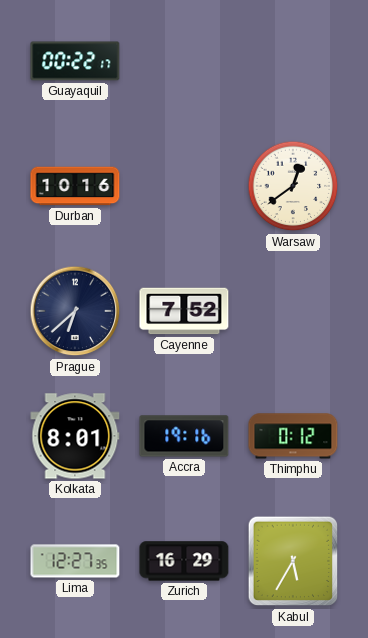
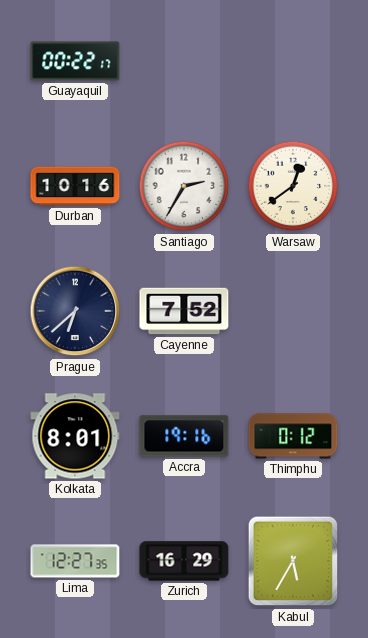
Santiago: none -> 2:35 (184, 186)
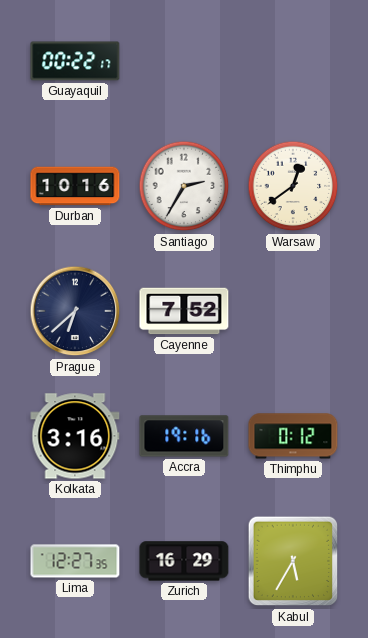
Kolkata: 8:01 -> 3:16 (75, 436)
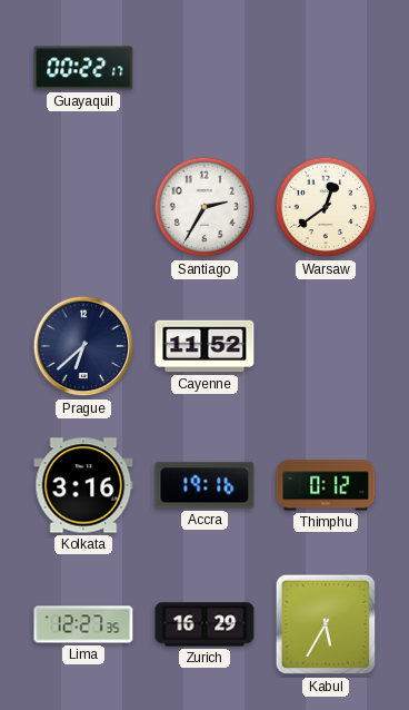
Durban: 10:16 -> none (75, 186)
Cayenne: 7:52 -> 11:52 (205, 346)
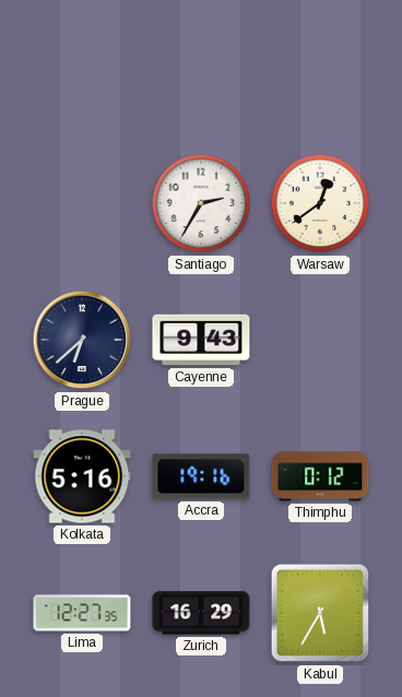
Guayaquil: 00:22 -> none (83, 68)
Cayenne: 11:52 -> 9:43 (201, 340)
Kolkata: 3:16 -> 5:16 (82, 476)
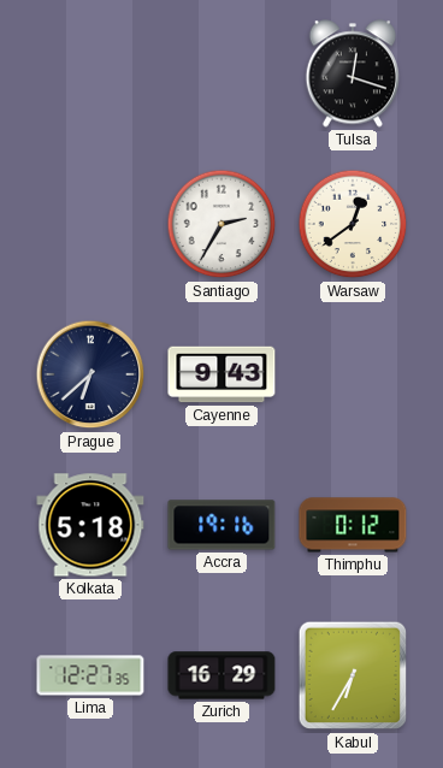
Tulsa: none -> 12:18 (352, 73)
Kolkata: 5:16 -> 5:18 (90, 525)
Kabul: 5:35 -> 6:35 (353, 675)
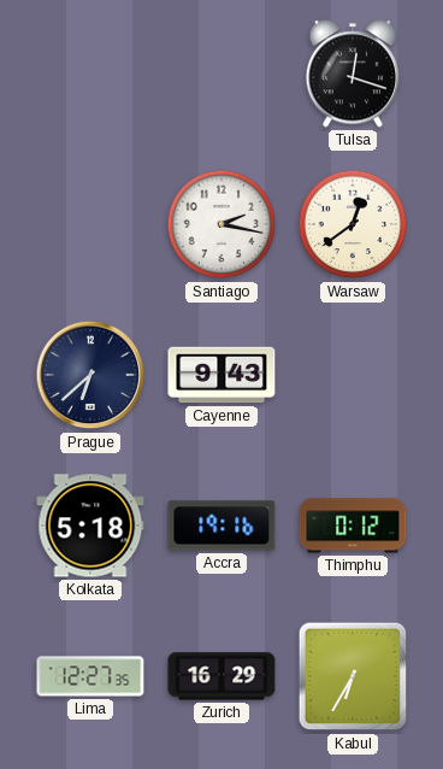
Santiago: 2:35 -> 2:17 (221, 224)
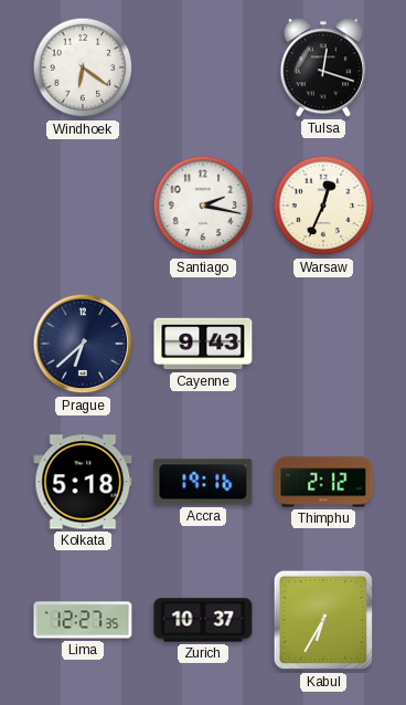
Windhoek: none -> 6:21 (83, 67)
Warsaw: 12:39 -> 12:34 (323, 206)
Thimphu: 0:12 -> 2:12 (323, 482)
Zurich: 16:29 -> 10:37 (203, 620)
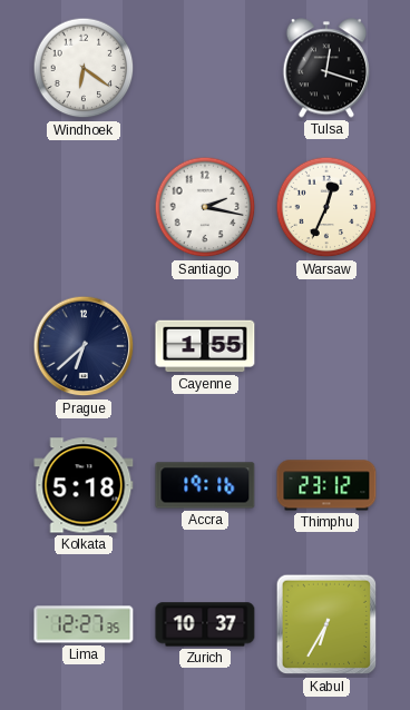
Cayenne: 9:43 -> 1:55 (205, 346)
Thimphu: 2:12 -> 23:12 (326, 485)
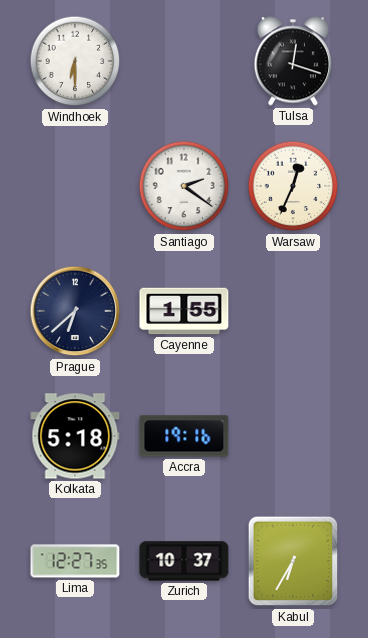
Windhoek: 6:21 -> 6:30 (75, 61)
Santiago: 2:17 -> 2:21 (184, 186)
Thimphu: 23:12 -> none (326, 485)
